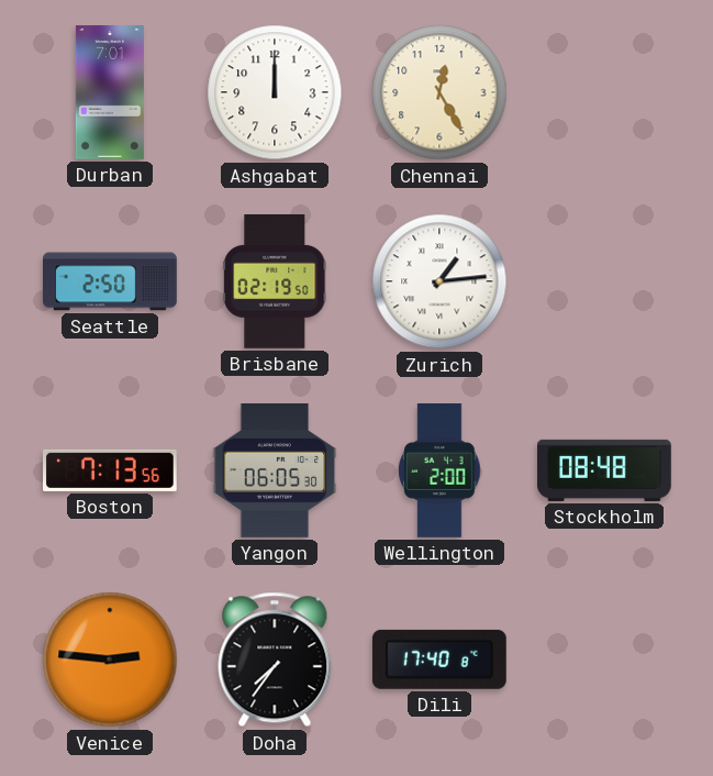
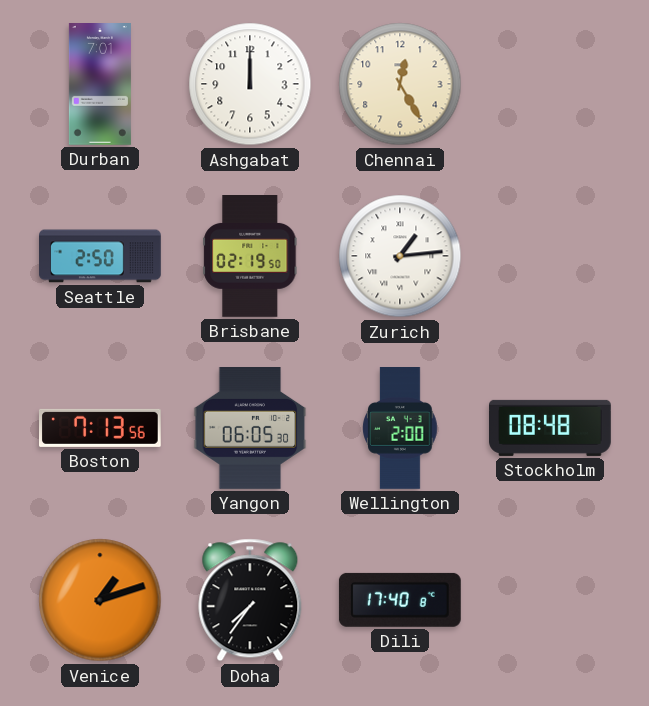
Venice: 2:46 -> 1:12 (100, 600)
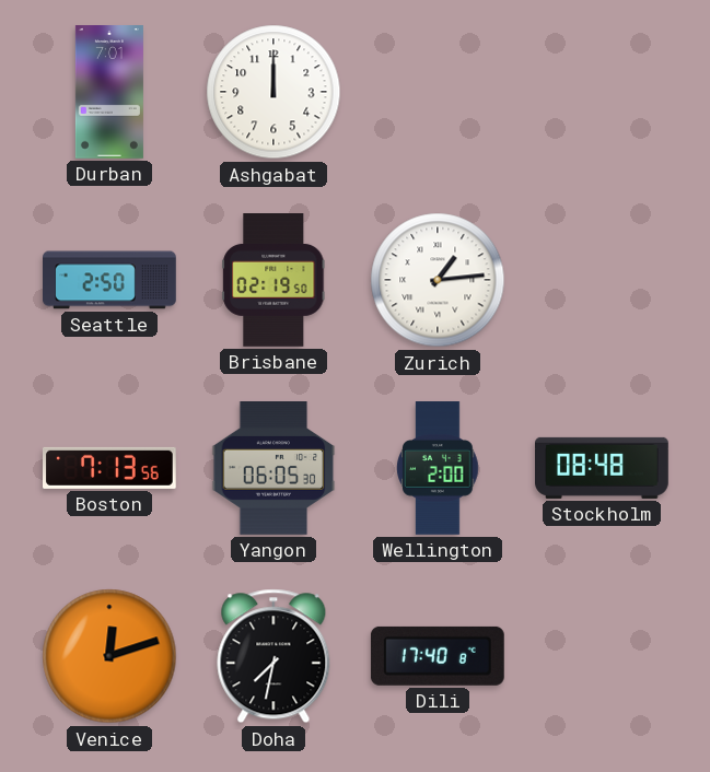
Chennai: 12:25 -> none (400, 84)
Venice: 1:12 -> 12:12 (109, 656)
Doha: 7:36 -> 7:32 (273, 656)
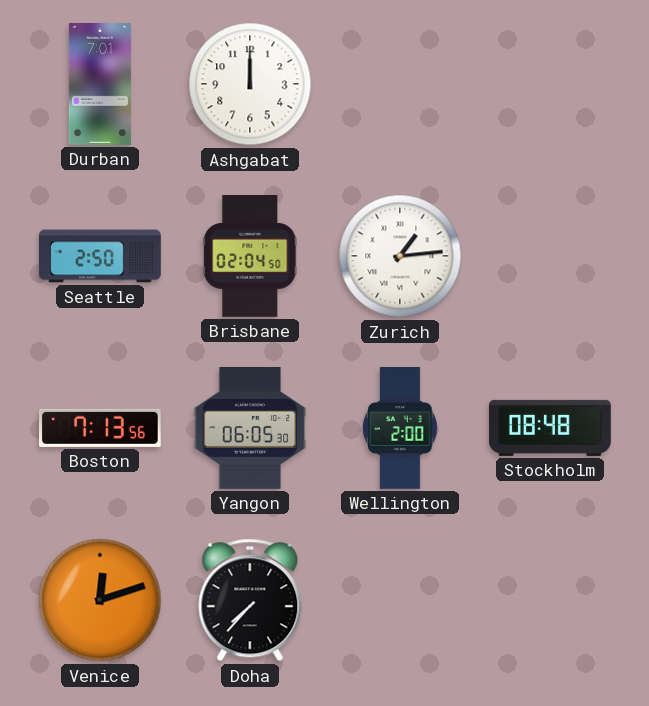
Brisbane: 02:19 -> 02:04 (250, 257)
Doha: 7:32 -> 7:37 (250, 600)
Dili: 17:40 -> none (438, 656)
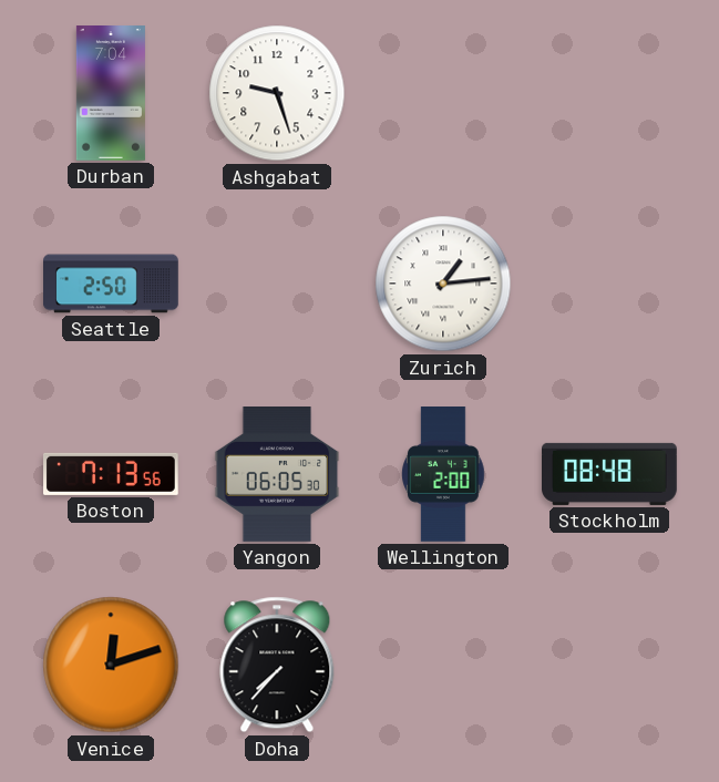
Durban: 7:01 -> 7:04 (111, 94)
Ashgabat: 12:00 -> 9:27 (277, 93)
Brisbane: 02:04 -> none (250, 257)
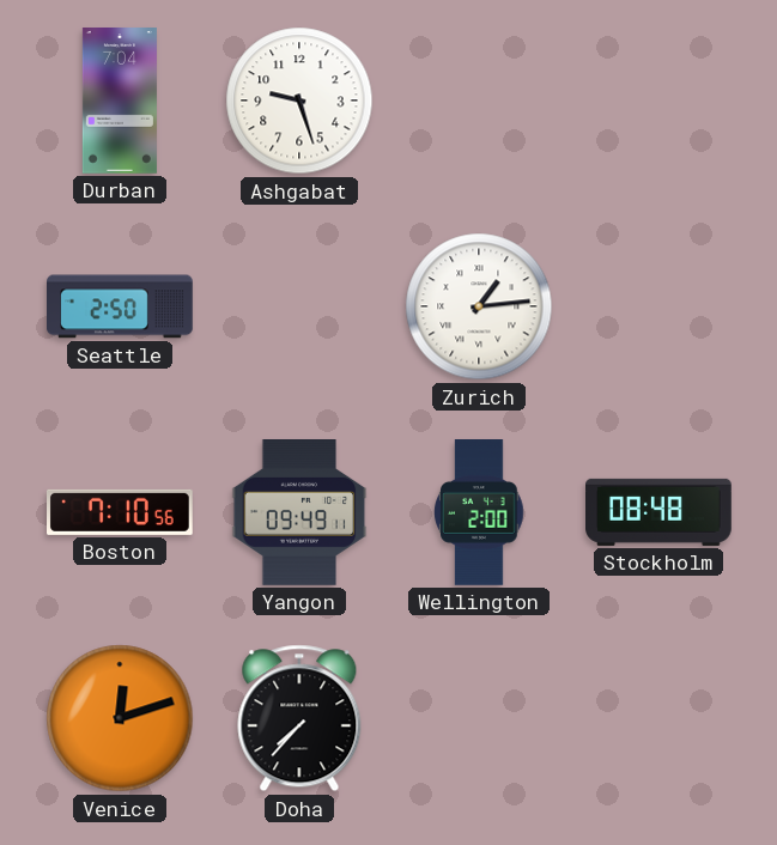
Boston: 7:13 -> 7:10 (121, 512)
Yangon: 06:05 -> 09:49 (299, 513)
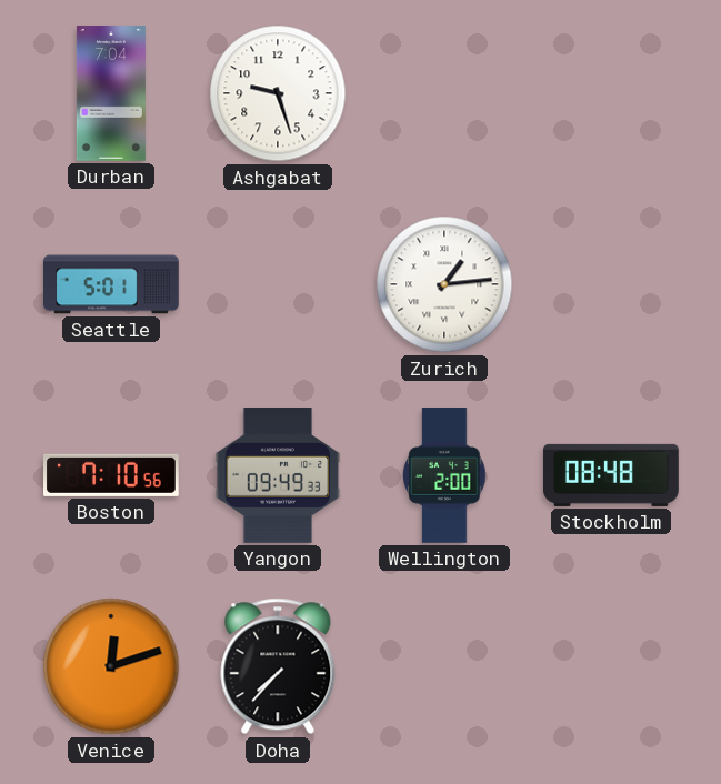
Seattle: 2:50 -> 5:01 (111, 284)
Yangon: 09:49:11 -> 09:49:33 (278, 476)
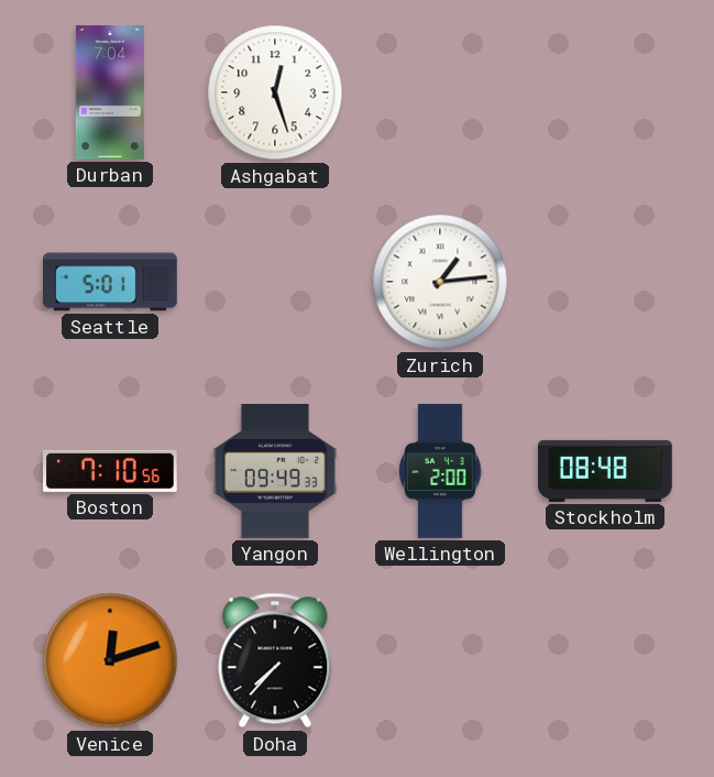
Ashgabat: 9:27 -> 12:27 (275, 92)
